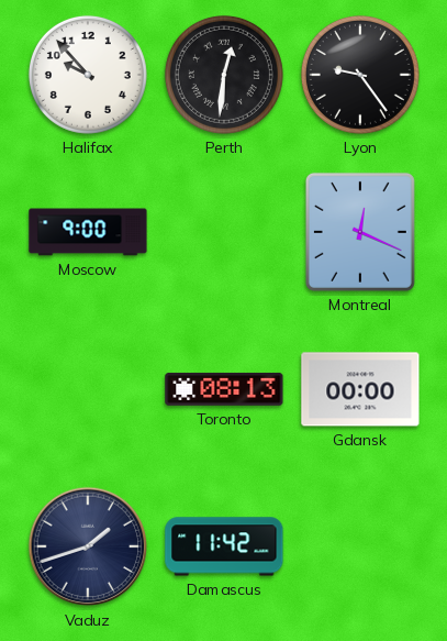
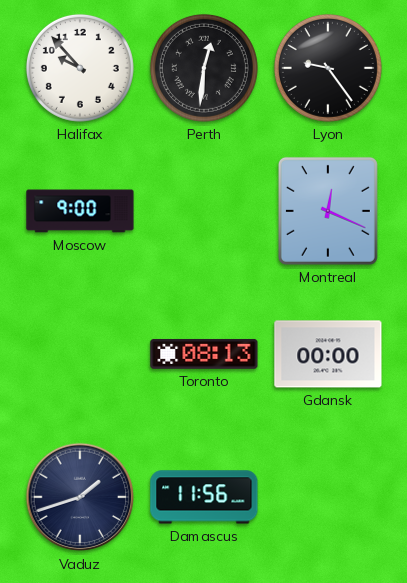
Damascus: 11:42 -> 11:56 (204, 497)
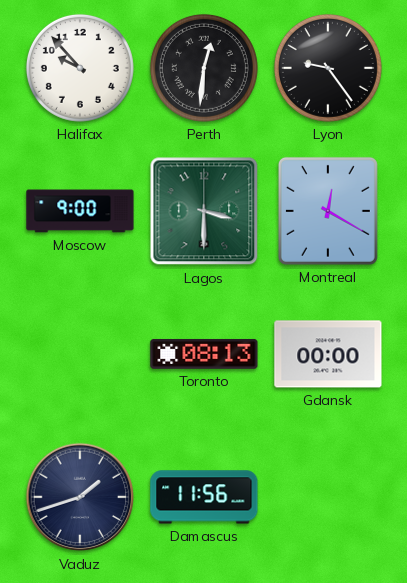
Lagos: none -> 3:30 (204, 211)
Montreal: 12:19 -> 12:20 (328, 211)
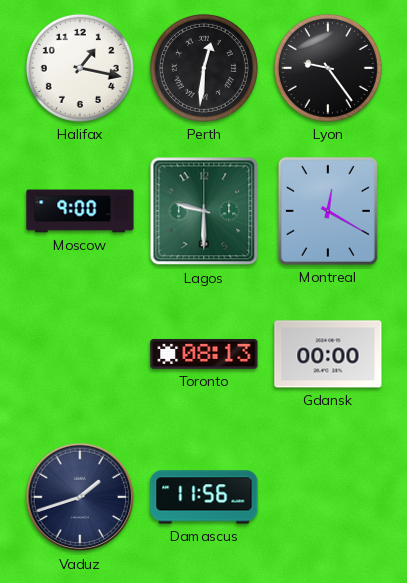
Halifax: 9:53 -> 1:17 (80, 68)
Lagos: 3:30 -> 9:30 (204, 211)
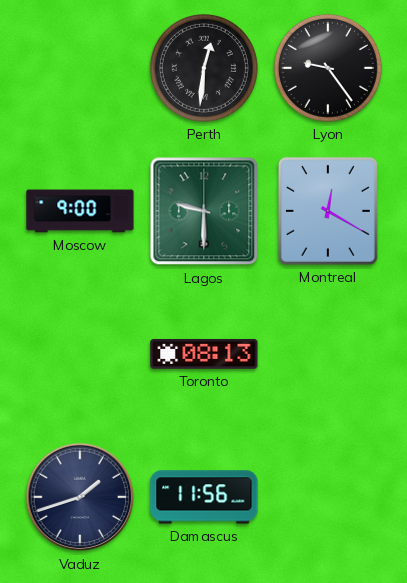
Halifax: 1:17 -> none (80, 68)
Gdansk: 00:00 -> none (328, 354)
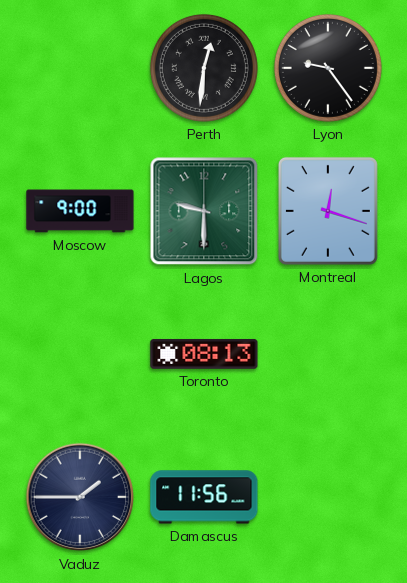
Montreal: 12:20 -> 12:18 (328, 211)
Vaduz: 1:42 -> 1:45 (80, 497)
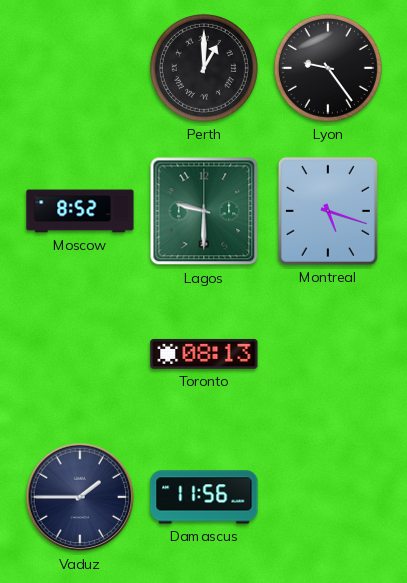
Perth: 12:31 -> 1:00 (204, 68)
Moscow: 9:00 -> 8:52 (80, 211)
Montreal: 12:18 -> 5:18 (328, 211)
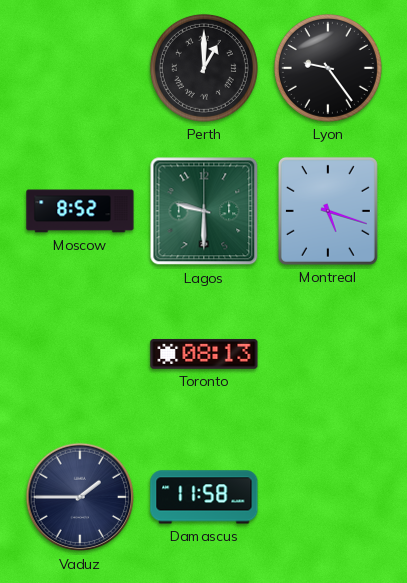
Damascus: 11:56 -> 11:58 (204, 497)
